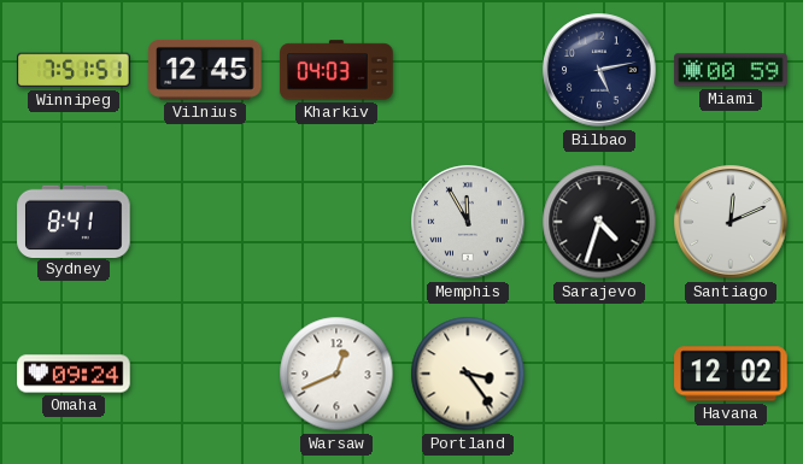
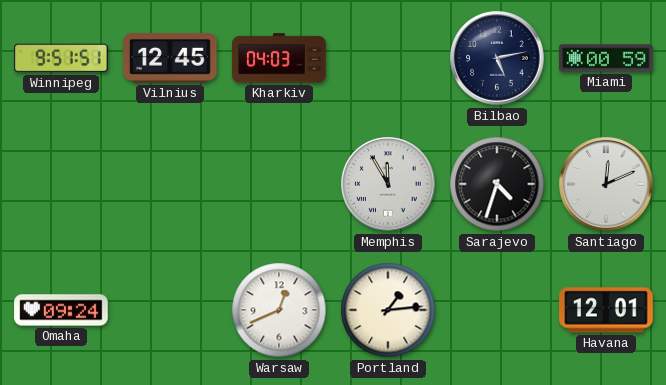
Winnipeg: 7:51 -> 9:51 (61, 58)
Sydney: 8:41 -> none (74, 221)
Portland: 3:24 -> 1:14 (388, 310)
Havana: 12:02 -> 12:01 (606, 310)
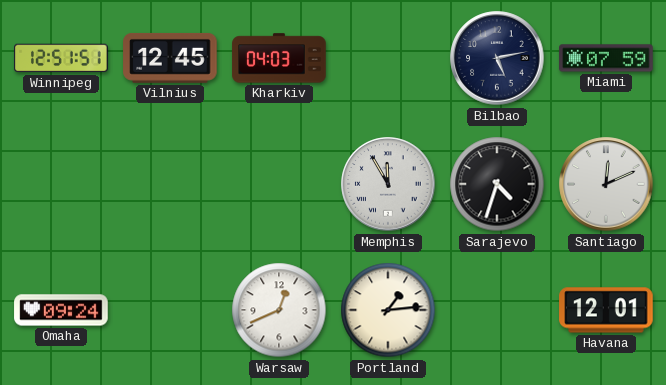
Winnipeg: 9:51 -> 12:51 (61, 58)
Miami: 00:59 -> 07:59 (606, 58)
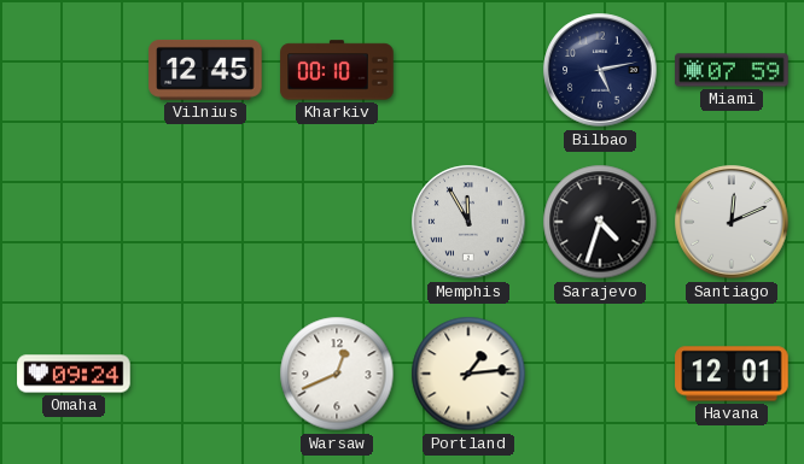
Winnipeg: 12:51 -> none (61, 58)
Kharkiv: 04:03 -> 00:10 (337, 70)
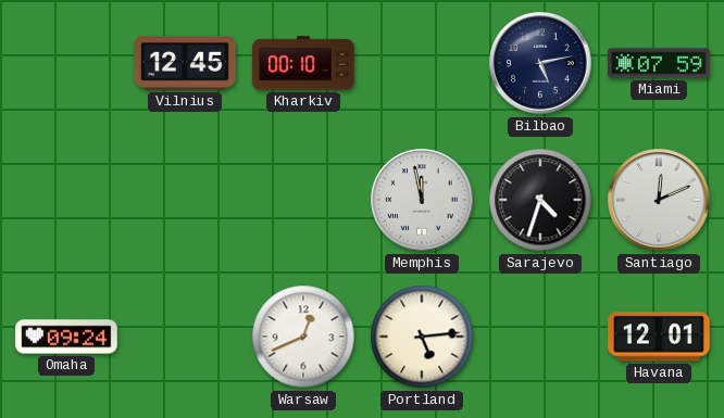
Memphis: 11:55 -> 11:58 (422, 200)
Portland: 1:14 -> 5:14 (422, 337)
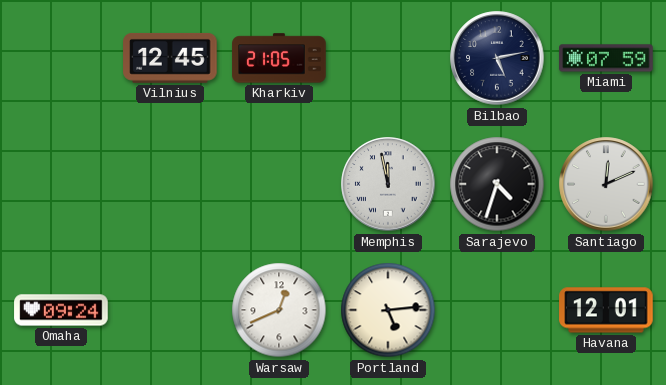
Kharkiv: 00:10 -> 21:05 (279, 58)
